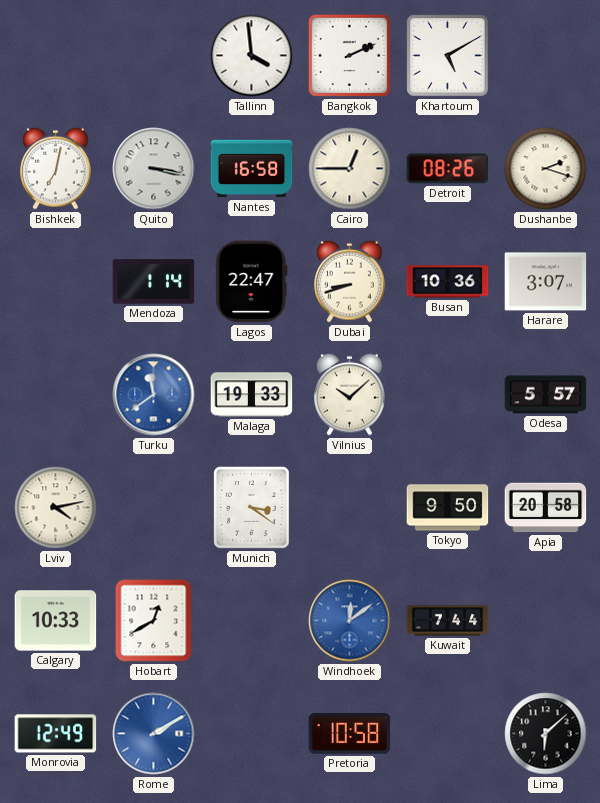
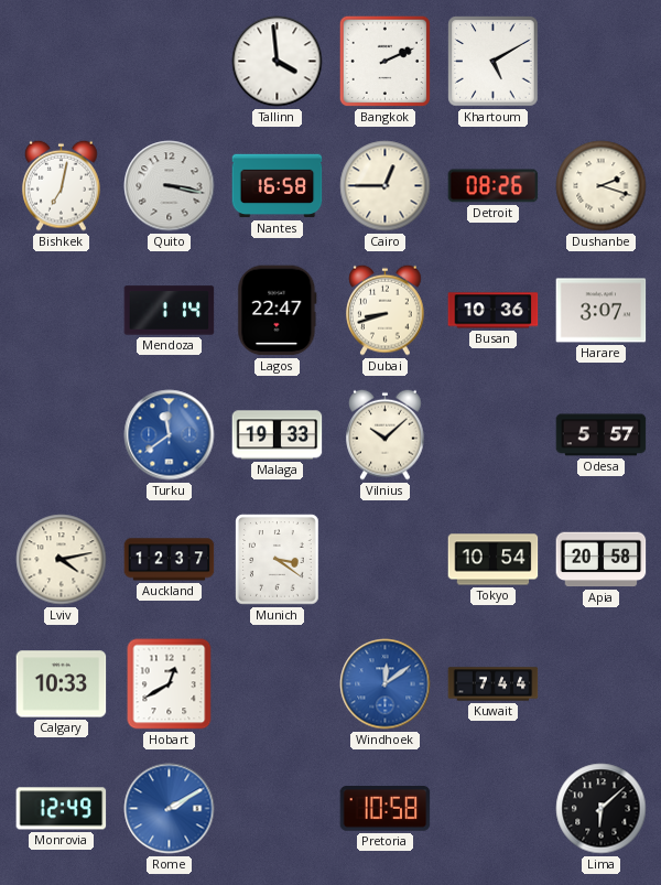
Auckland: none -> 12:37 (170, 560)
Tokyo: 9:50 -> 10:54 (494, 560)
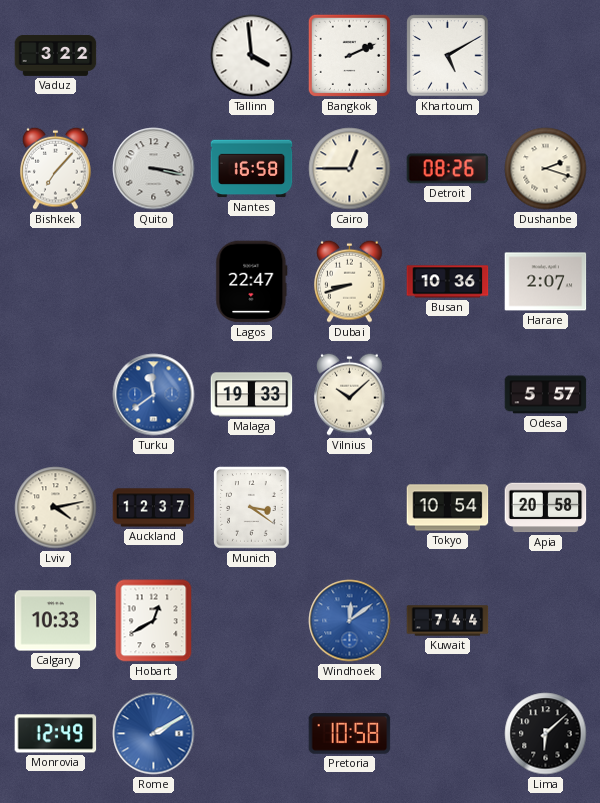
Vaduz: none -> 3:22 (56, 56)
Bishkek: 7:02 -> 7:07 (56, 168)
Mendoza: 1:14 -> none (170, 311)
Harare: 3:07 -> 2:07 (546, 282)
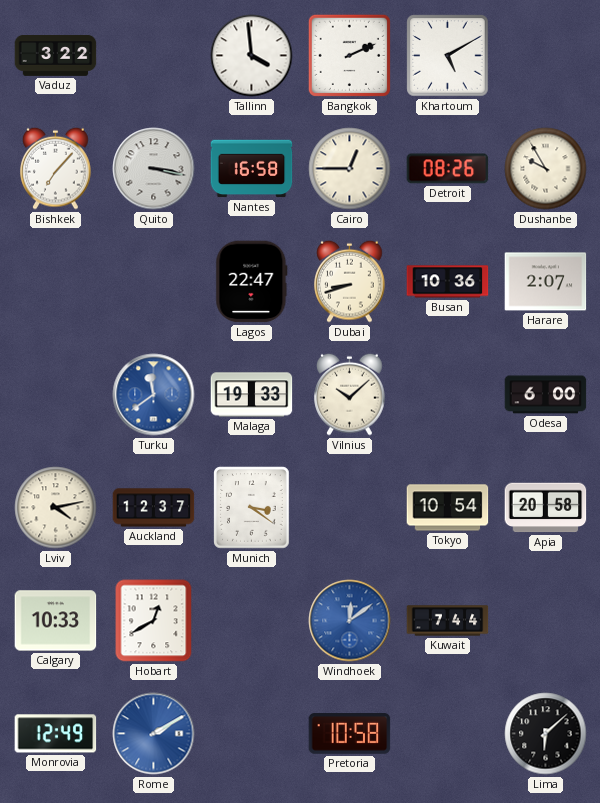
Dushanbe: 2:18 -> 9:55 (546, 169)
Odesa: 5:57 -> 6:00 (546, 395)
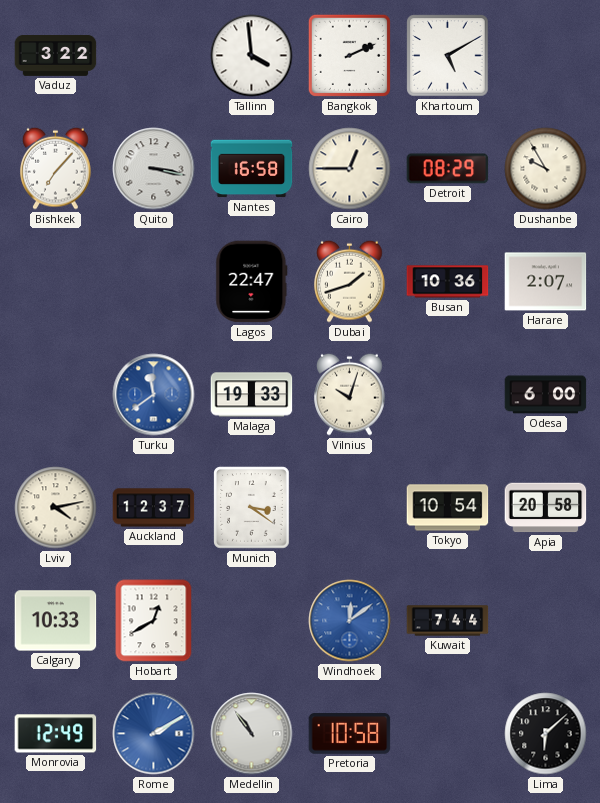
Detroit: 08:26 -> 08:29 (448, 169)
Dubai: 8:42 -> 1:42 (350, 281)
Vilnius: 10:08 -> 10:03 (350, 394)
Medellin: none -> 10:54 (252, 734)
